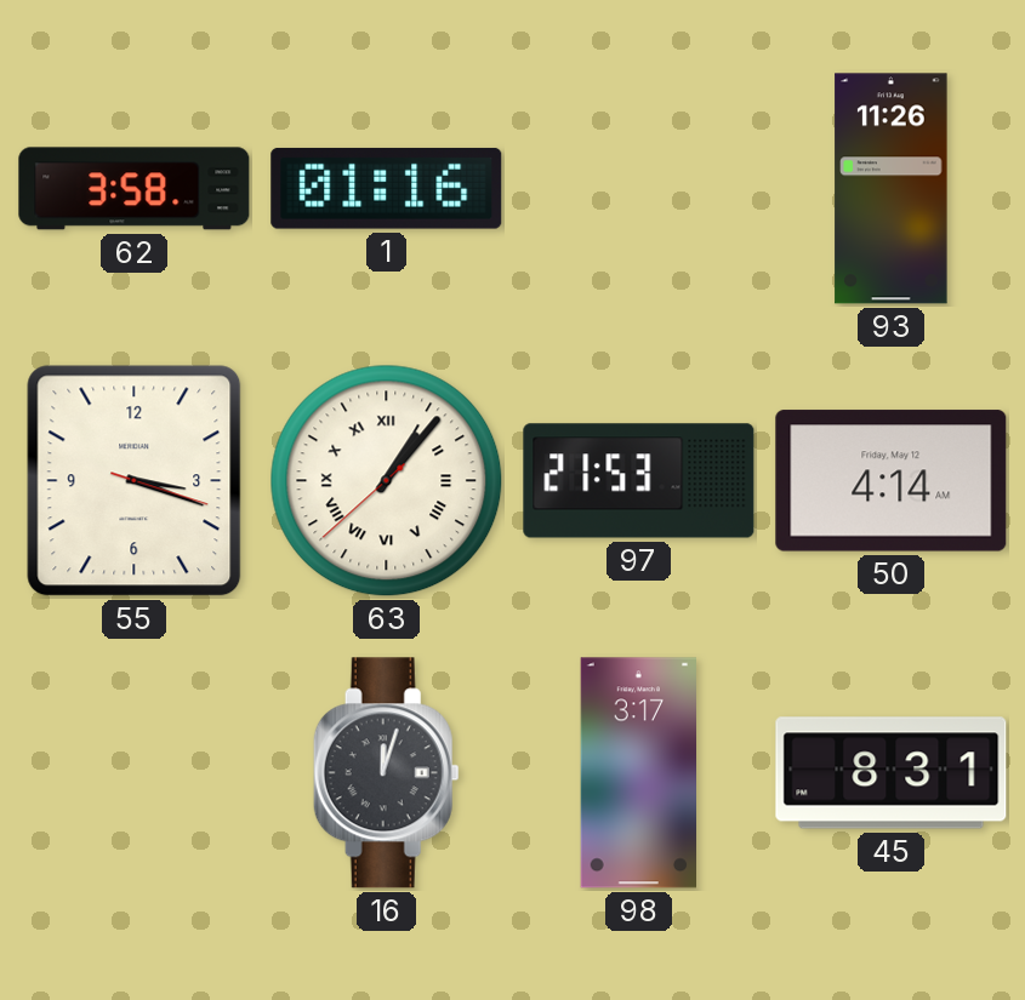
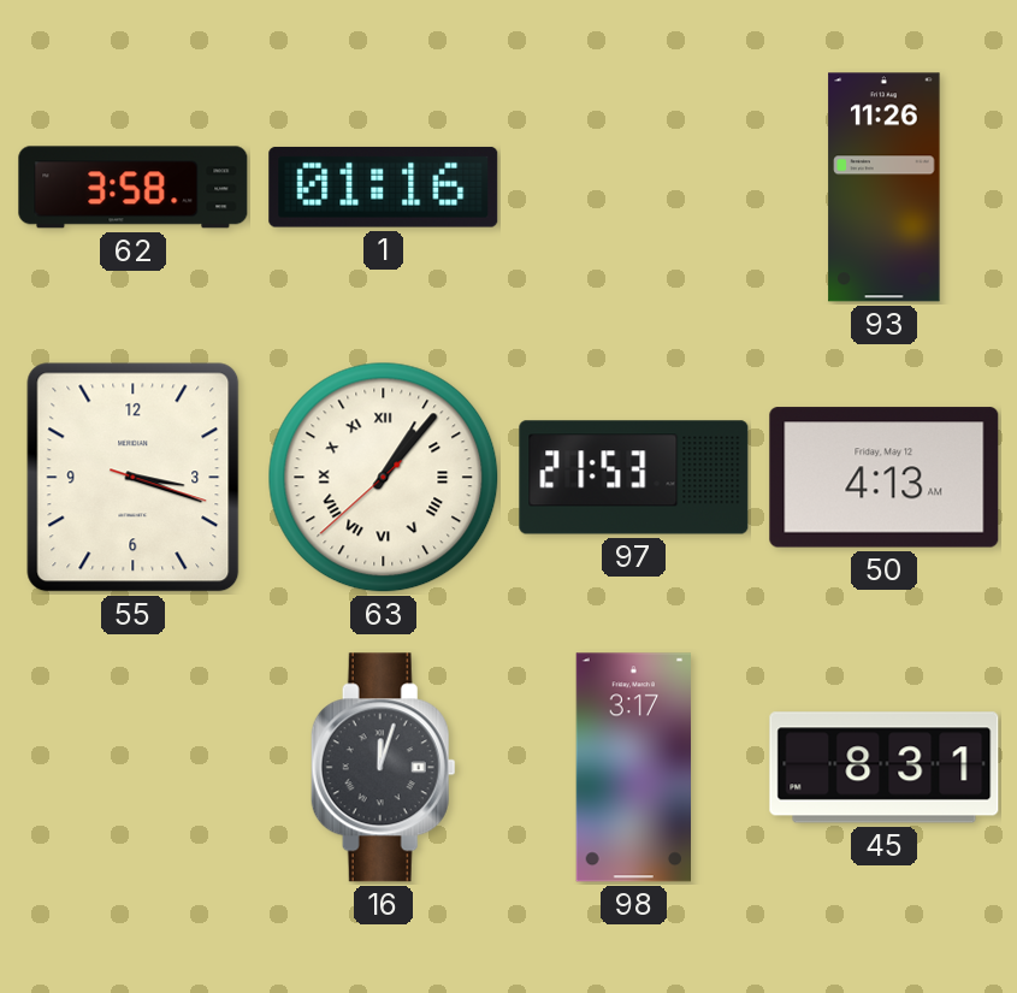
50: 4:14 -> 4:13 (885, 478)
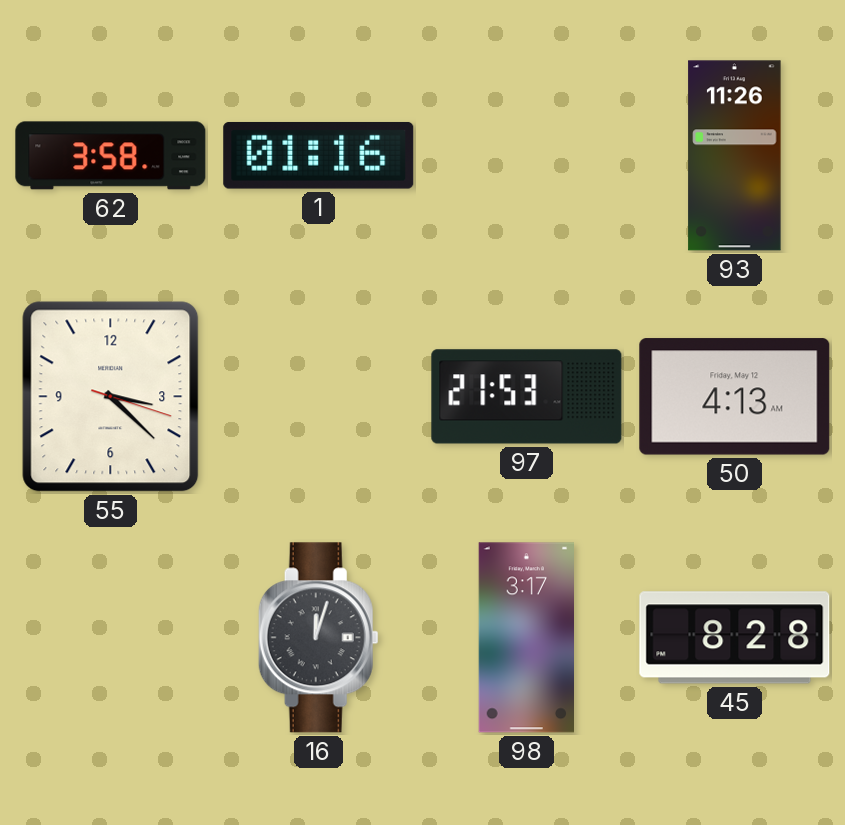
55: 3:18 -> 3:22 (111, 397)
63: 1:06 -> none (384, 478)
45: 8:31 -> 8:28 (735, 638)
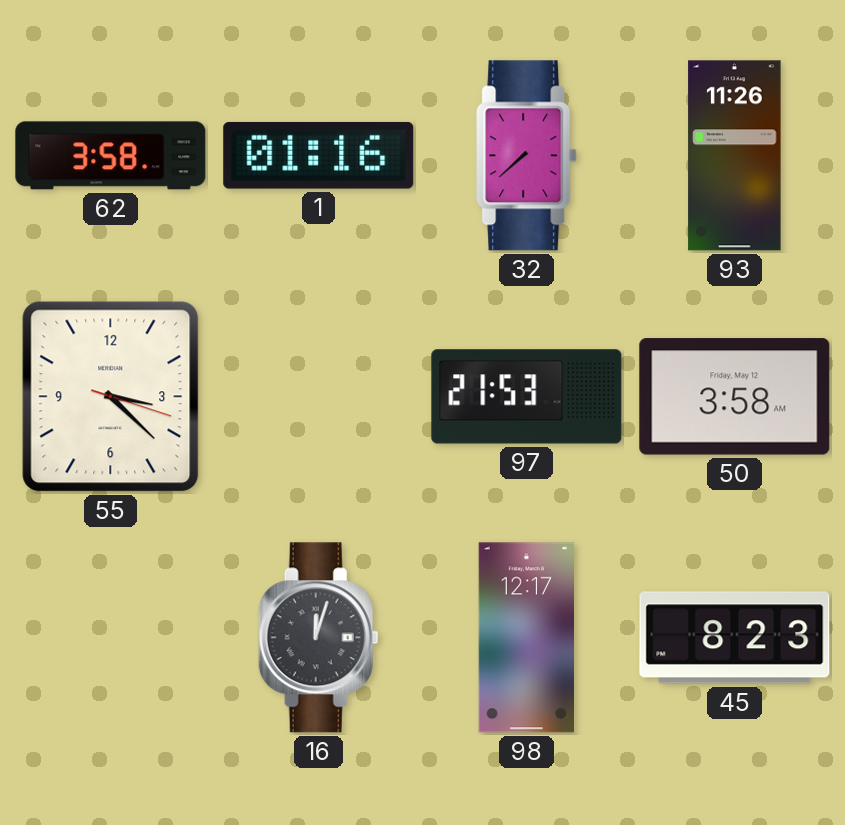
32: none -> 7:38 (527, 156)
50: 4:13 -> 3:58 (735, 397)
98: 3:17 -> 12:17 (526, 638)
45: 8:28 -> 8:23 (735, 638)
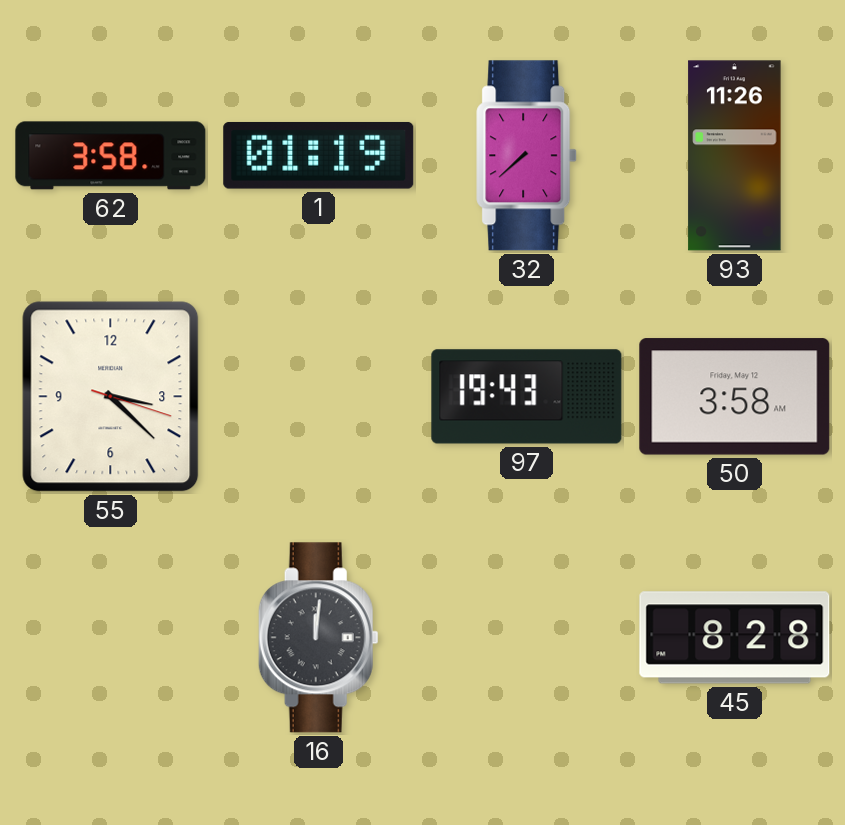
1: 01:16 -> 01:19 (319, 155)
97: 21:53 -> 19:43 (527, 397)
16: 12:03 -> 12:01 (318, 638)
98: 12:17 -> none (526, 638)
45: 8:23 -> 8:28 (735, 638)
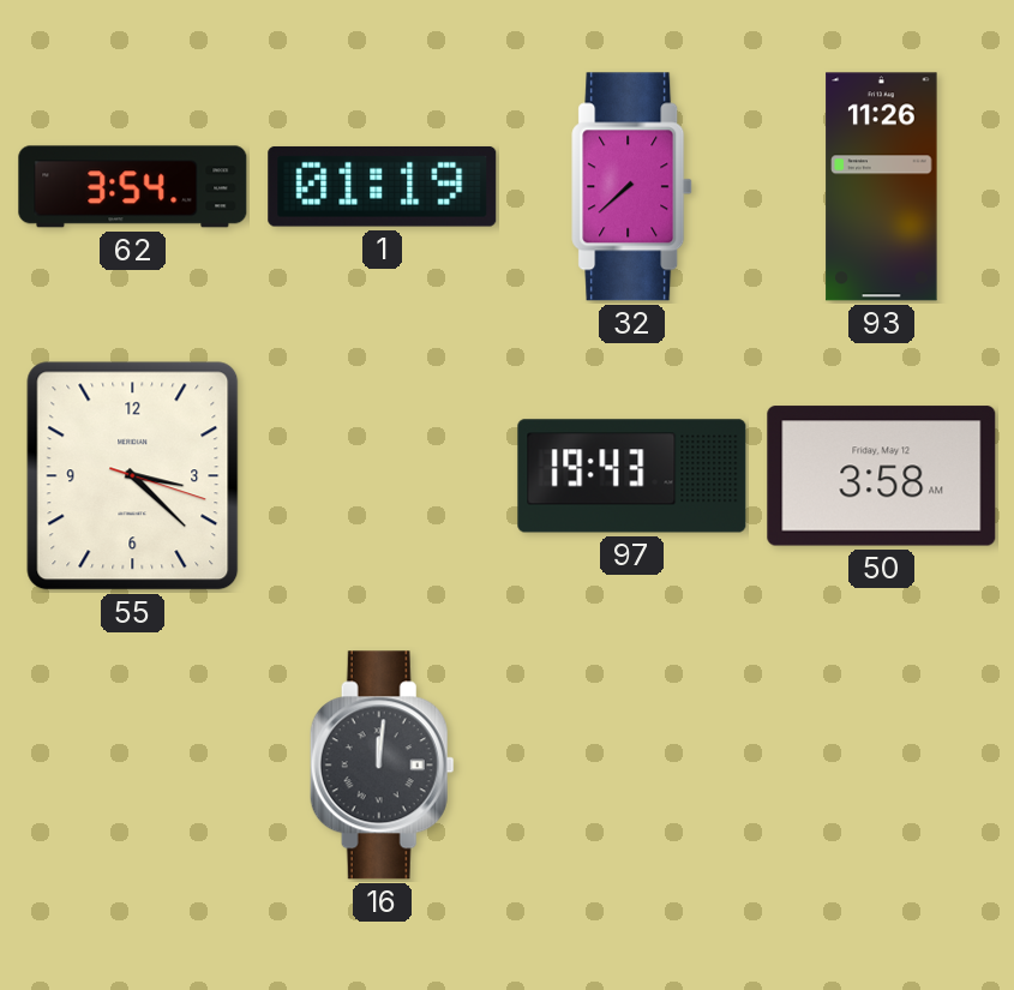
62: 3:58 -> 3:54 (133, 187)
45: 8:28 -> none (735, 638)
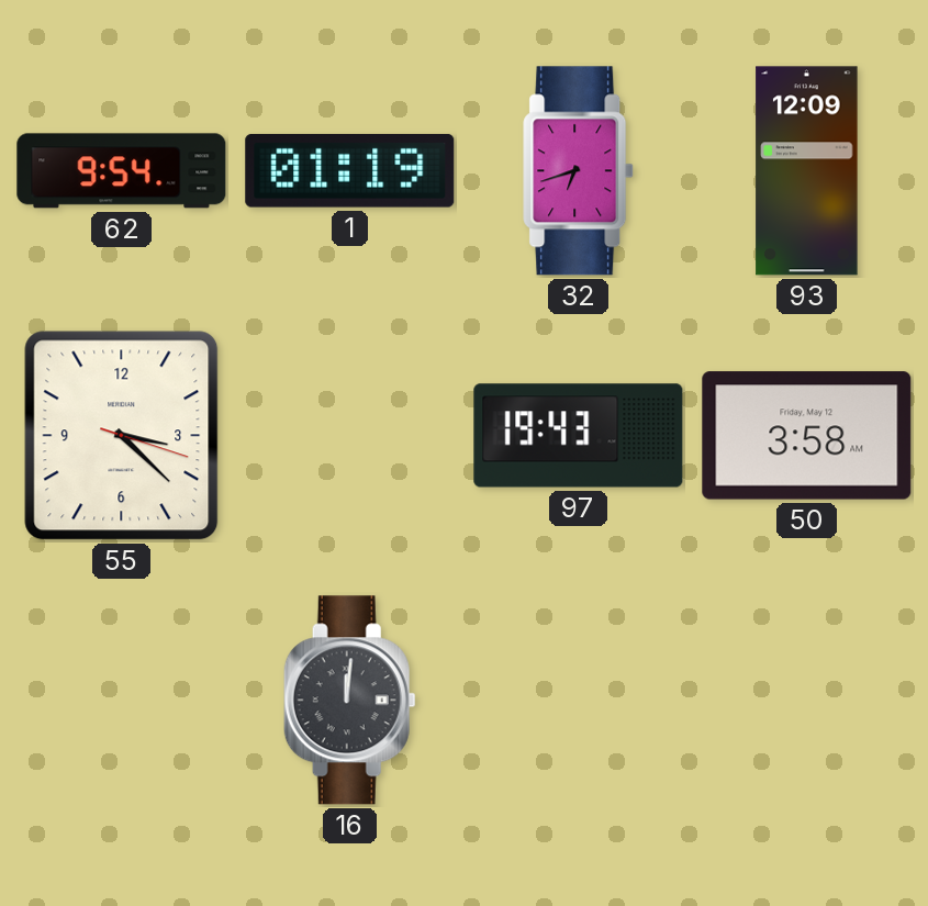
62: 3:54 -> 9:54 (122, 171)
32: 7:38 -> 6:42 (579, 171)
93: 11:26 -> 12:09 (807, 171)
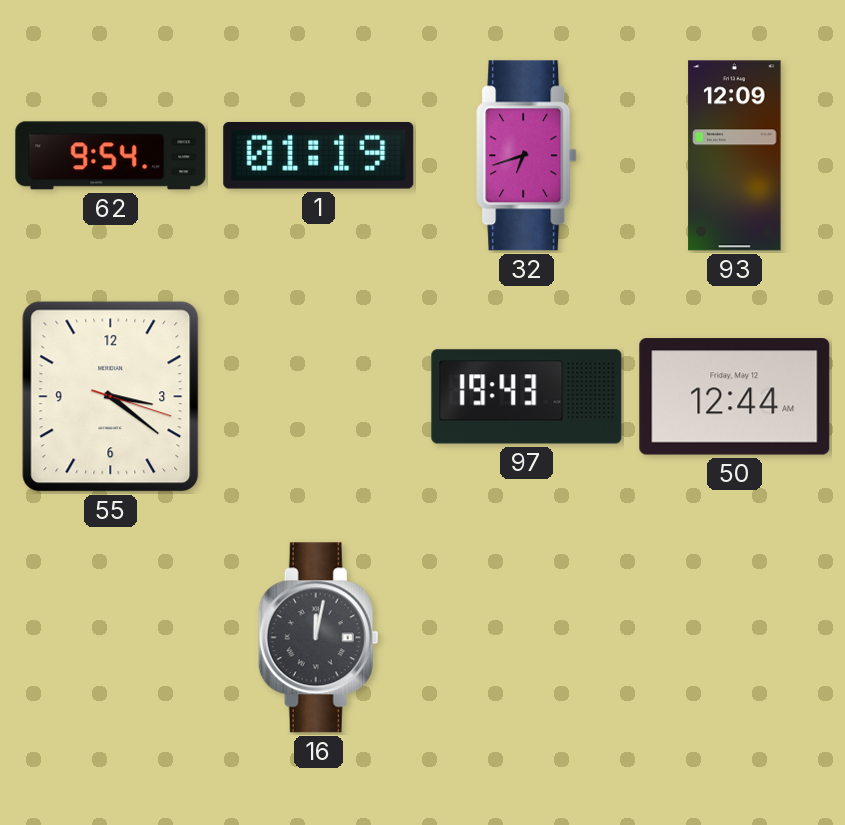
55: 3:22 -> 3:21 (111, 397)
50: 3:58 -> 12:44 (735, 397)
16: 12:01 -> 12:02 (318, 638)
